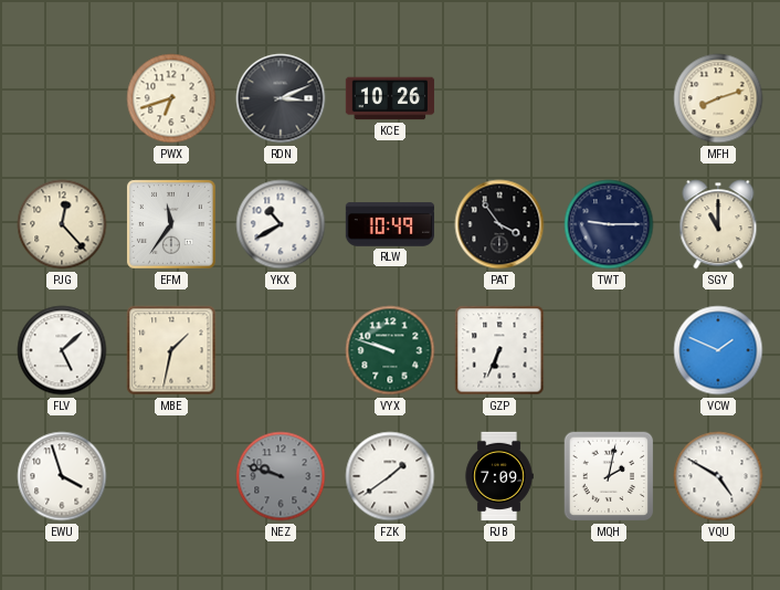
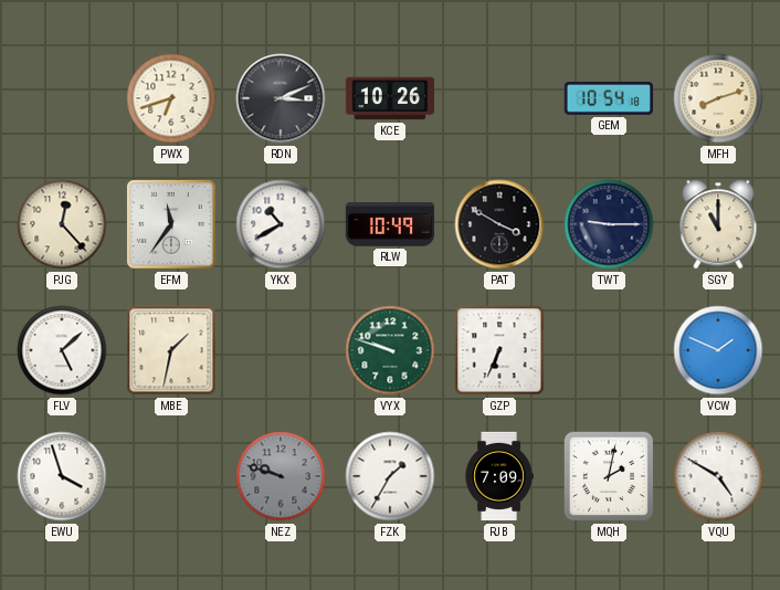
GEM: none -> 10:54 (609, 98)
PAT: 3:54 -> 3:50 (499, 224)
FZK: 1:39 -> 1:35 (390, 476)
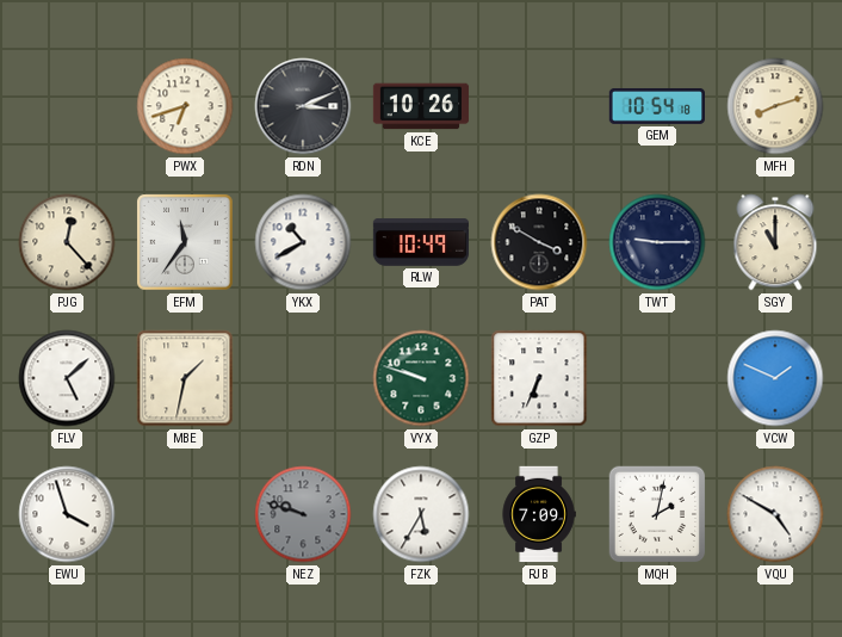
FZK: 1:35 -> 5:35 (421, 514)
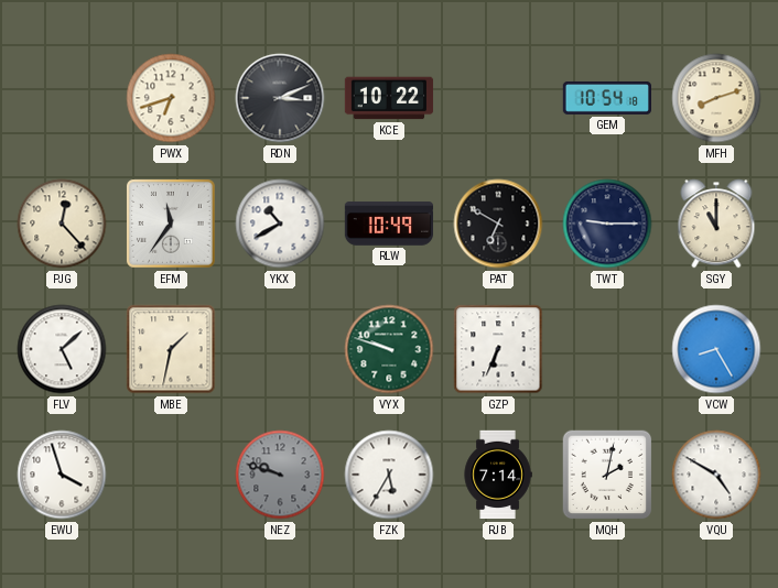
KCE: 10:26 -> 10:22 (389, 98)
PAT: 3:50 -> 6:50 (498, 224)
VCW: 1:49 -> 8:25 (716, 349)
RJB: 7:09 -> 7:14 (498, 475)
